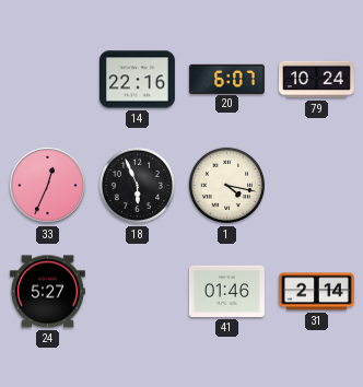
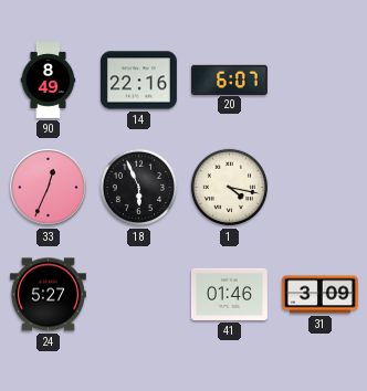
90: none -> 8:49 (49, 81)
79: 10:24 -> none (317, 80)
31: 2:14 -> 3:09 (319, 295)
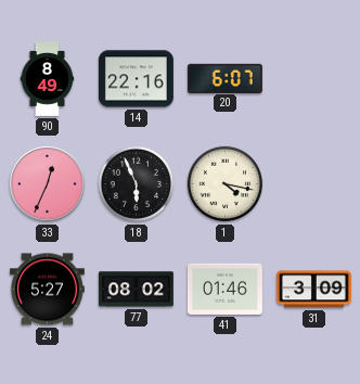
77: none -> 08:02 (136, 290)
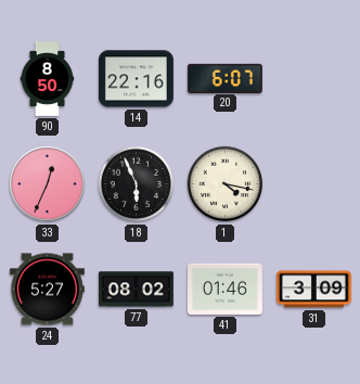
90: 8:49 -> 8:50 (48, 79)
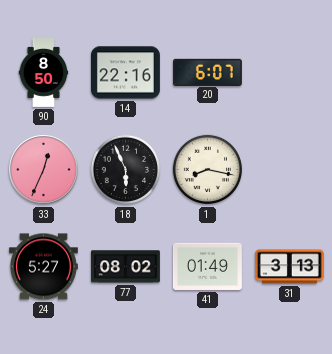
1: 4:17 -> 8:17 (208, 170)
41: 01:46 -> 01:49 (207, 266)
31: 3:09 -> 3:13 (289, 267)
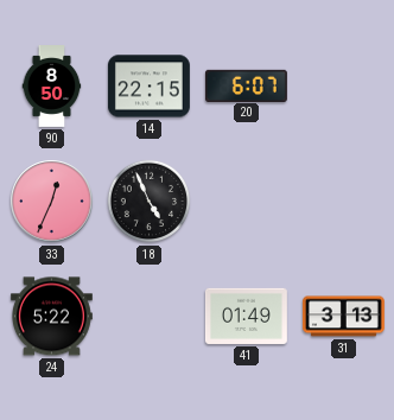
14: 22:16 -> 22:15 (148, 87)
18: 5:56 -> 4:56 (150, 202)
1: 8:17 -> none (208, 170)
24: 5:27 -> 5:22 (51, 317)
77: 08:02 -> none (125, 267)
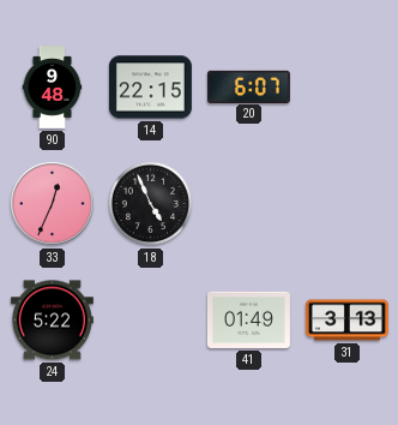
90: 8:50 -> 9:48 (53, 88)
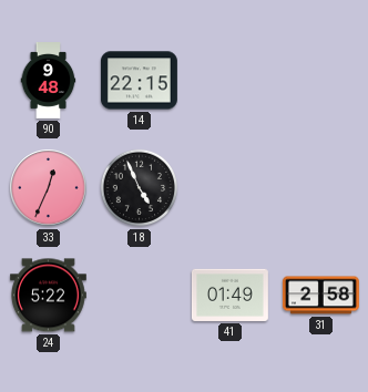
20: 6:07 -> none (248, 86)
31: 3:13 -> 2:58 (320, 296)
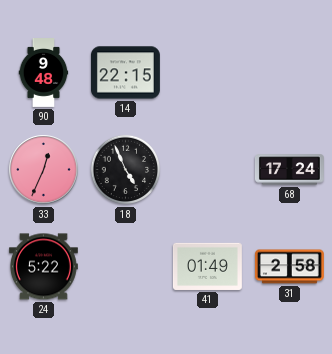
68: none -> 17:24 (289, 170)
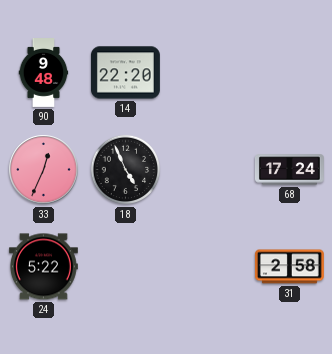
14: 22:15 -> 22:20 (125, 73)
41: 01:49 -> none (207, 266)
